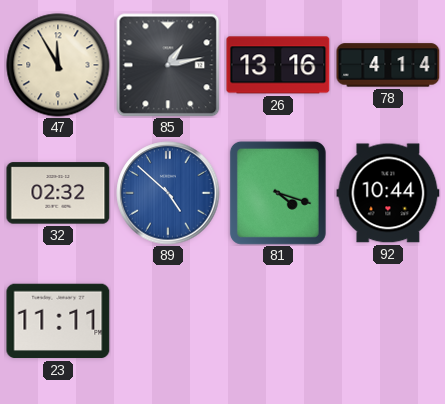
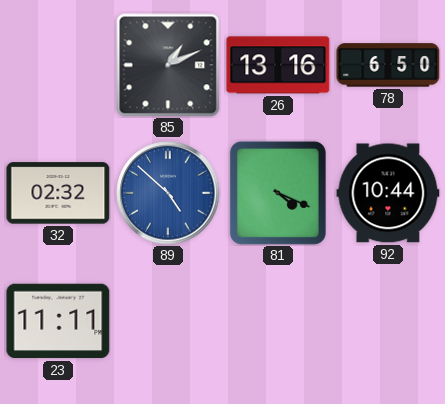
47: 11:55 -> none (58, 65)
85: 1:13 -> 1:11 (168, 65)
78: 4:14 -> 6:50 (388, 65)
81: 4:18 -> 4:19 (278, 193)
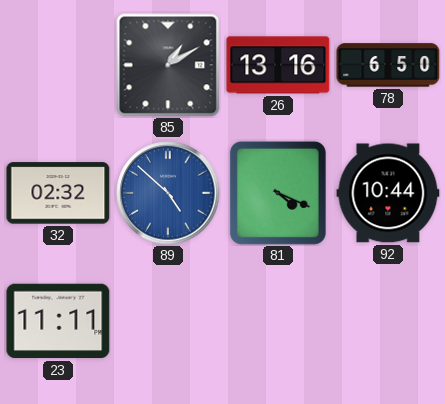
85: 1:11 -> 1:10 (168, 65)
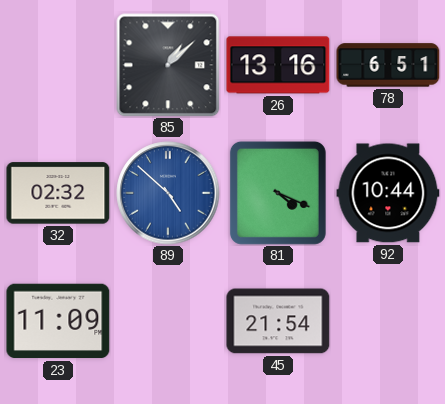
85: 1:10 -> 1:08 (168, 65)
78: 6:50 -> 6:51 (388, 65)
23: 11:11 -> 11:09 (58, 321)
45: none -> 21:54 (278, 321)
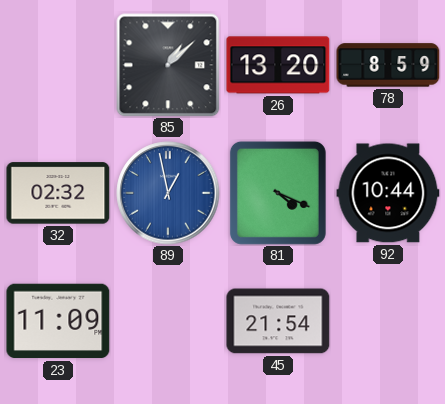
26: 13:16 -> 13:20 (278, 65)
78: 6:51 -> 8:59 (388, 65)
89: 4:52 -> 12:58 (168, 193)
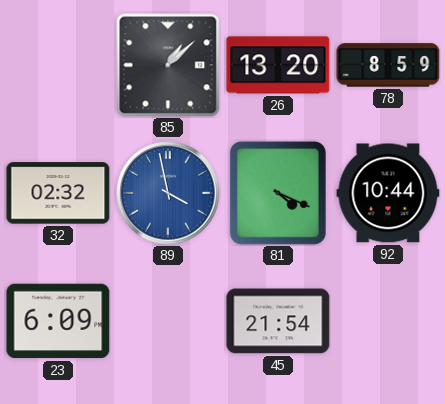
89: 12:58 -> 3:58 (168, 193)
23: 11:09 -> 6:09 (58, 321)
